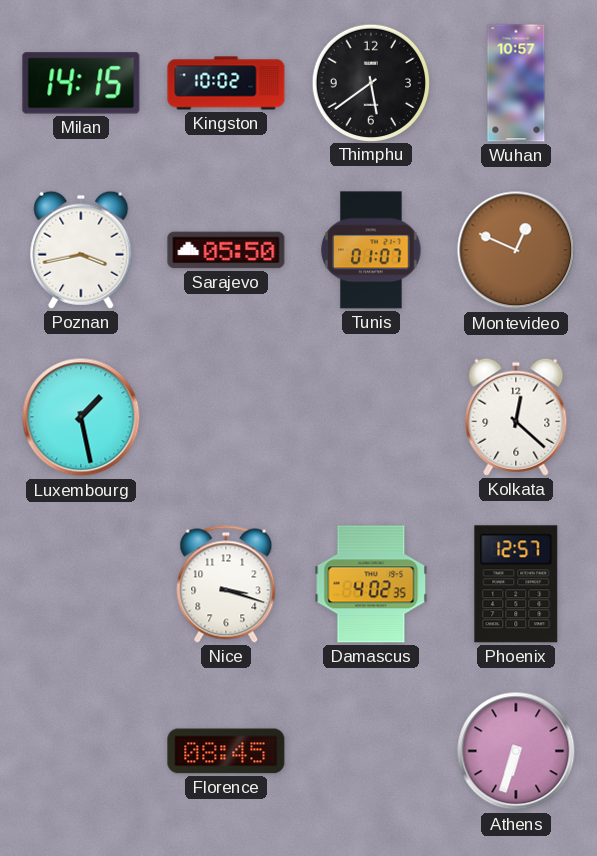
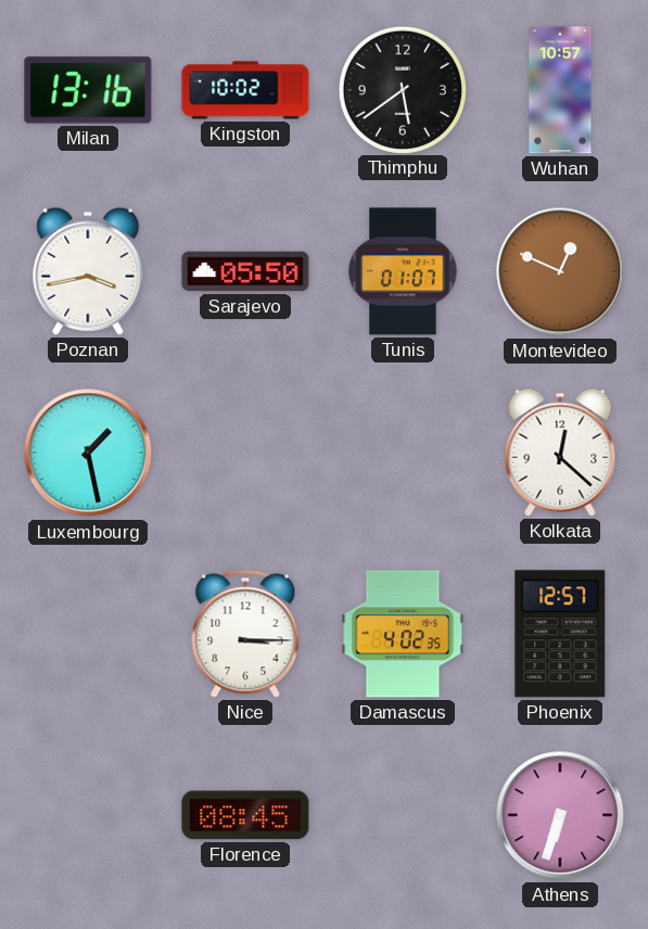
Milan: 14:15 -> 13:16 (88, 90)
Nice: 3:18 -> 3:15 (245, 634)
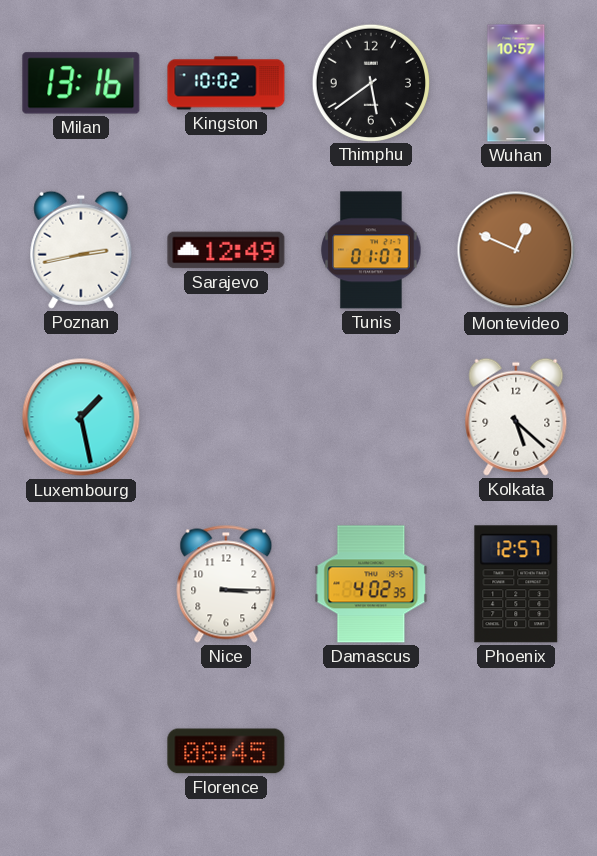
Poznan: 3:43 -> 2:43 (81, 250)
Sarajevo: 05:50 -> 12:49 (226, 250)
Kolkata: 12:22 -> 5:22 (516, 417)
Athens: 6:33 -> none (560, 815)
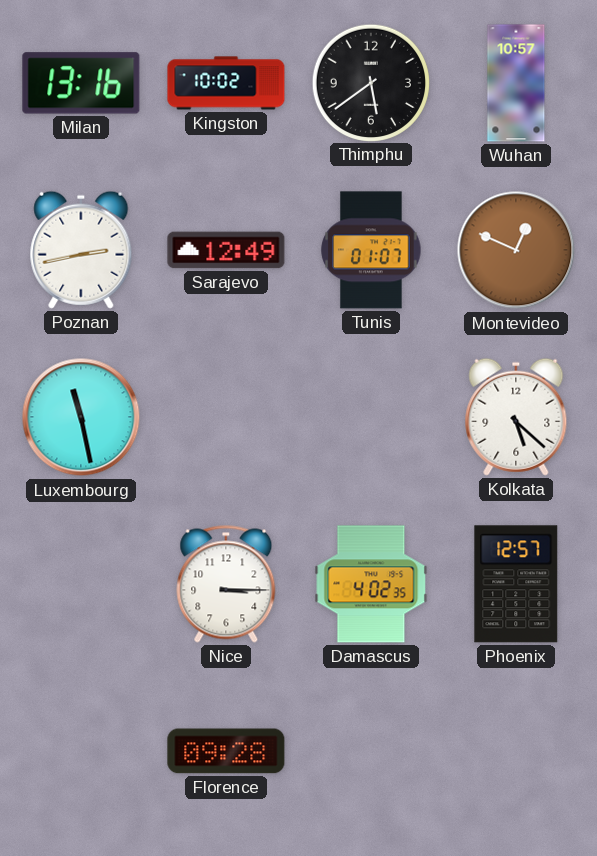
Luxembourg: 1:28 -> 11:28 (81, 417)
Florence: 08:45 -> 09:28 (226, 751)
